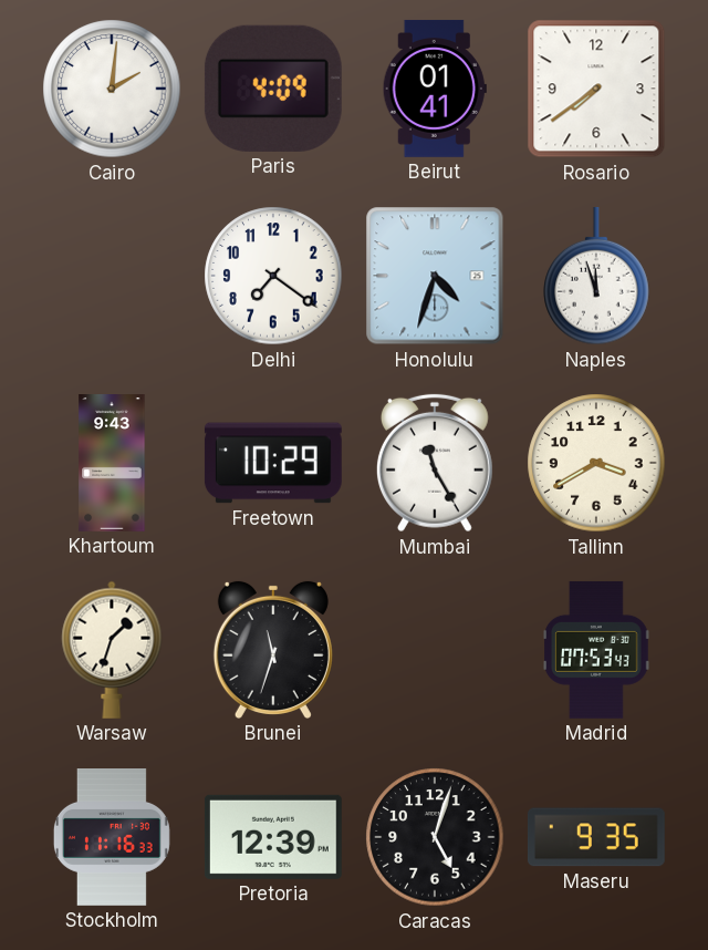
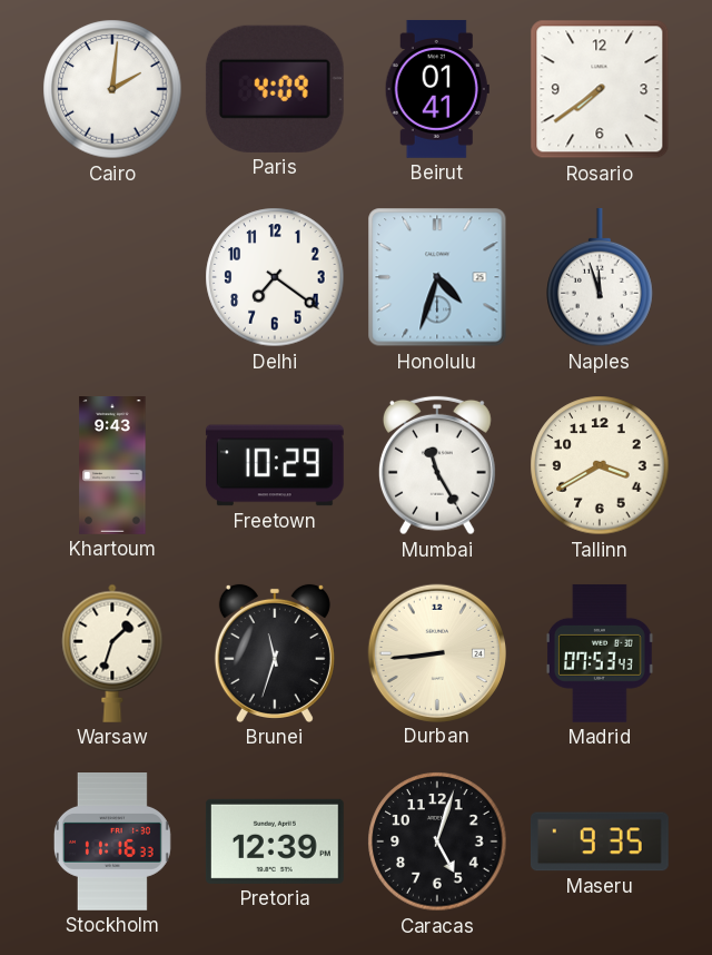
Durban: none -> 8:44 (436, 652)
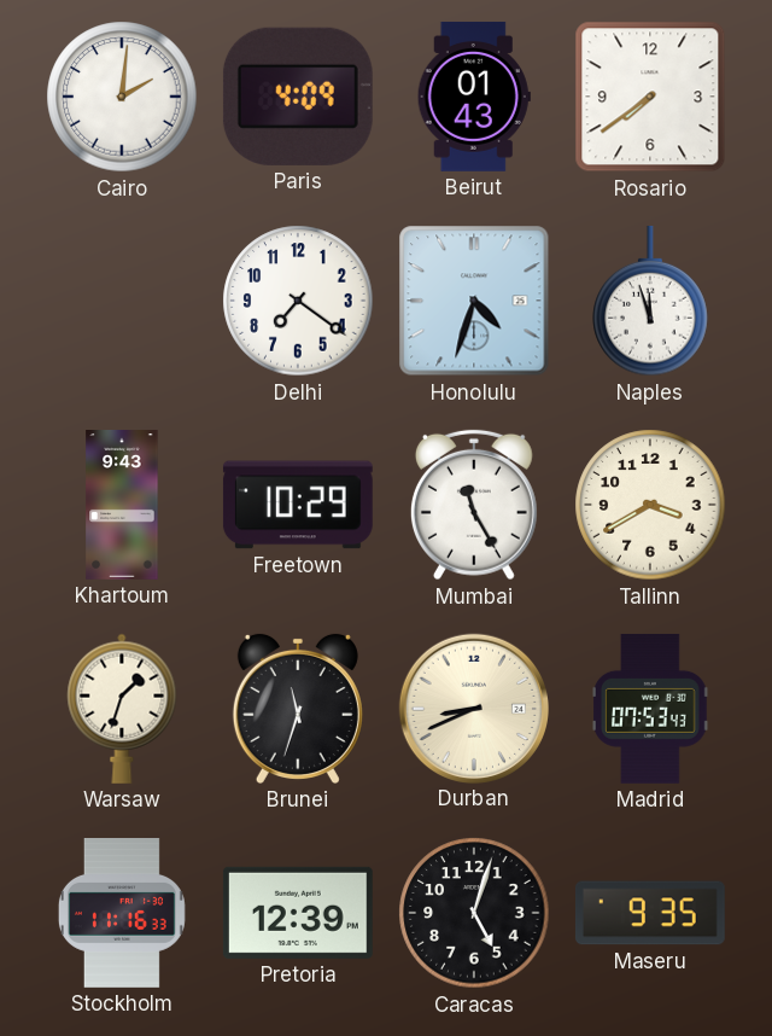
Beirut: 01:41 -> 01:43 (474, 97)
Durban: 8:44 -> 8:41 (473, 708)
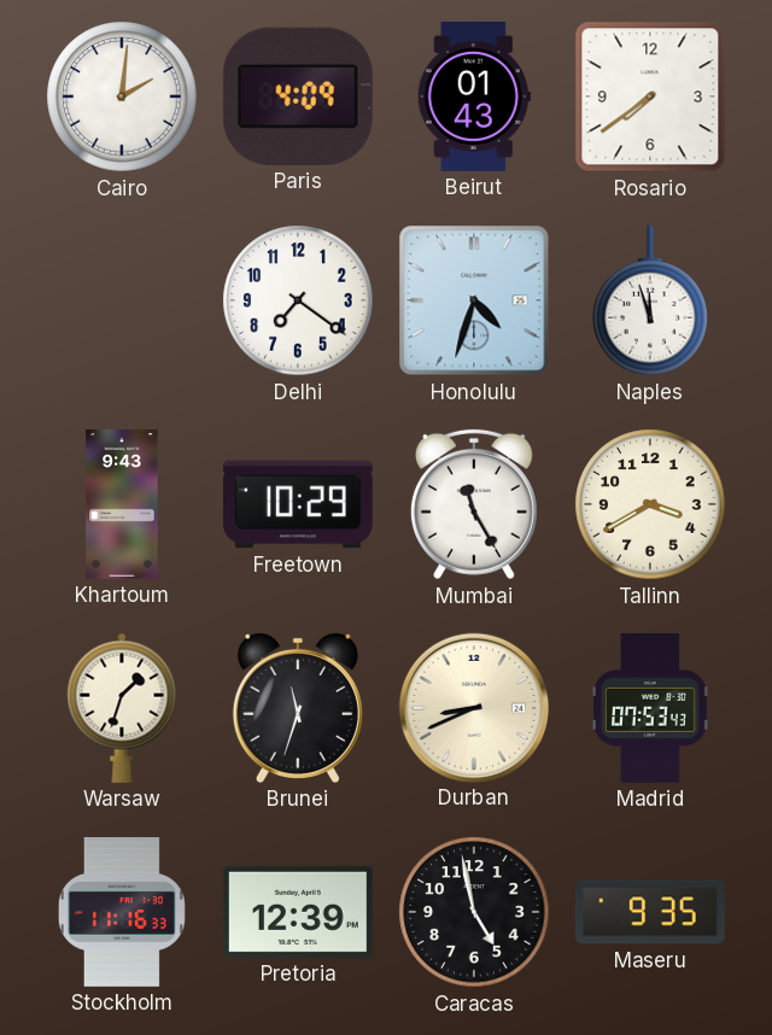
Caracas: 5:03 -> 4:58 (474, 912)
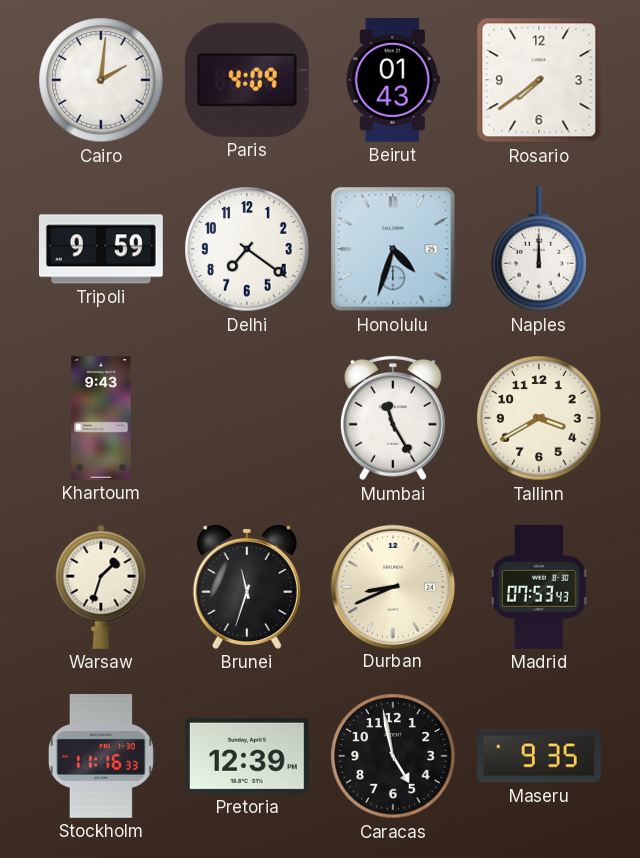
Tripoli: none -> 9:59 (101, 249)
Naples: 11:57 -> 12:00 (539, 249)
Freetown: 10:29 -> none (298, 504)
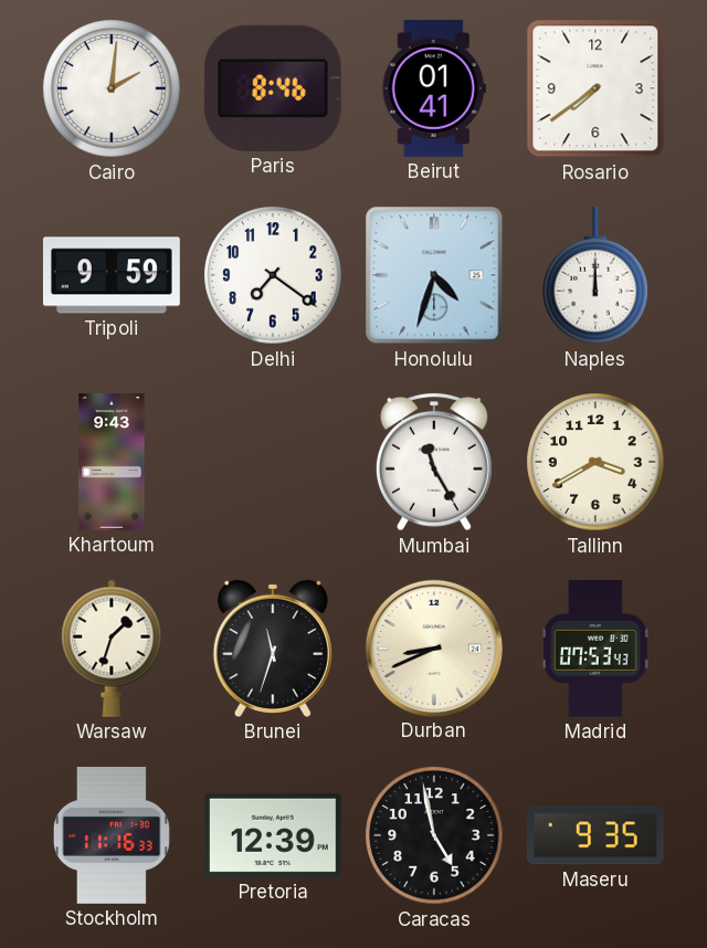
Paris: 4:09 -> 8:46 (273, 88)
Beirut: 01:43 -> 01:41 (434, 88)
